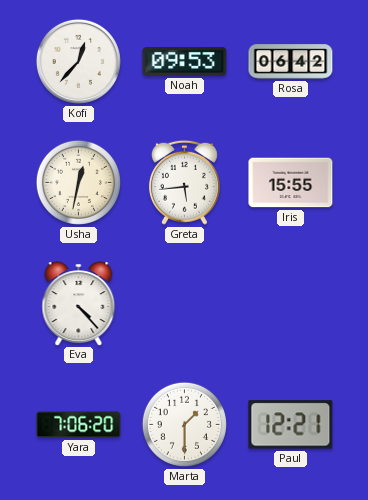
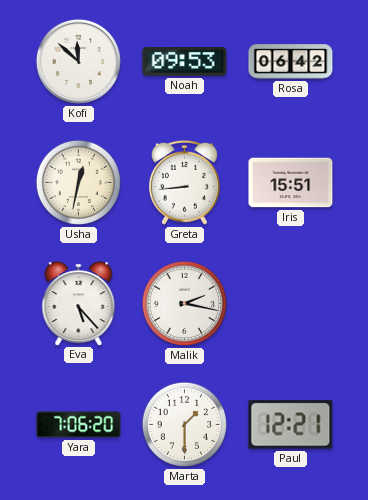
Kofi: 12:37 -> 11:52 (78, 61)
Greta: 5:44 -> 8:44 (184, 182)
Iris: 15:55 -> 15:51 (291, 183)
Eva: 4:23 -> 5:23 (79, 303)
Malik: none -> 2:17 (184, 303)
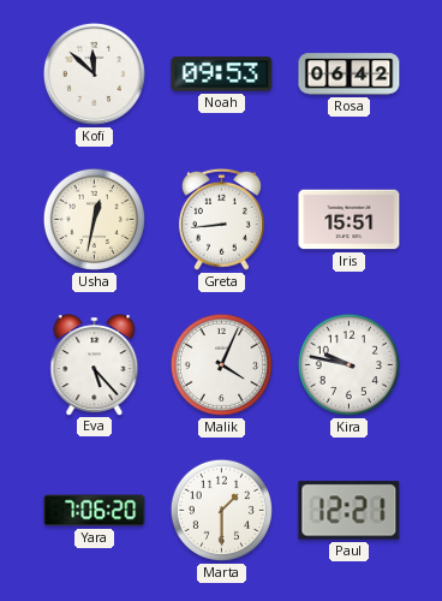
Malik: 2:17 -> 4:04 (221, 364)
Kira: none -> 9:47 (348, 364)
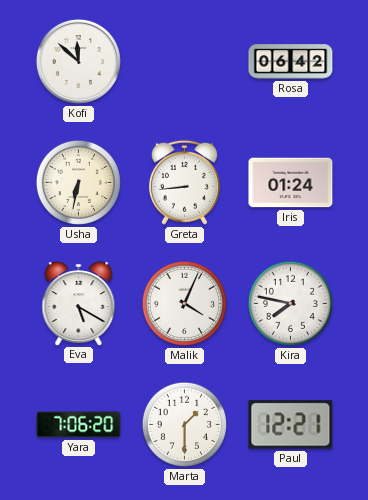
Noah: 09:53 -> none (222, 75)
Usha: 12:32 -> 6:32 (78, 182)
Iris: 15:51 -> 01:24 (291, 183)
Eva: 5:23 -> 5:20 (79, 303)
Kira: 9:47 -> 7:47 (290, 303)
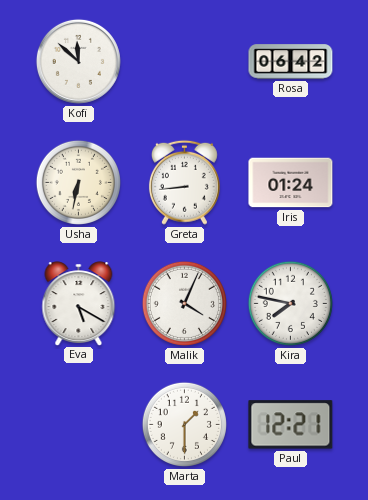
Yara: 7:06 -> none (79, 425)
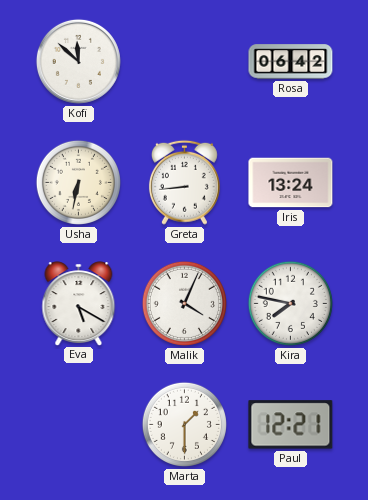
Iris: 01:24 -> 13:24 (291, 183)
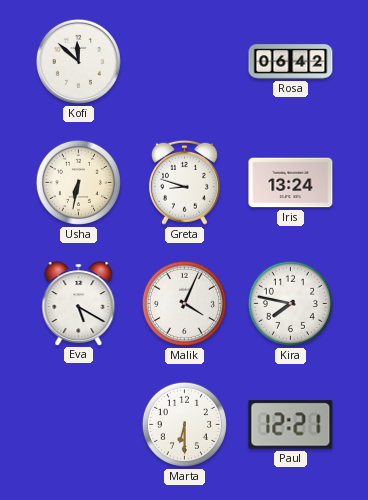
Greta: 8:44 -> 8:48 (184, 182)
Marta: 1:30 -> 6:30 (184, 424)
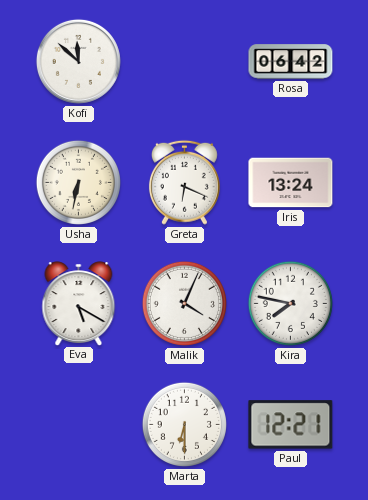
Greta: 8:48 -> 6:19 (184, 182)
